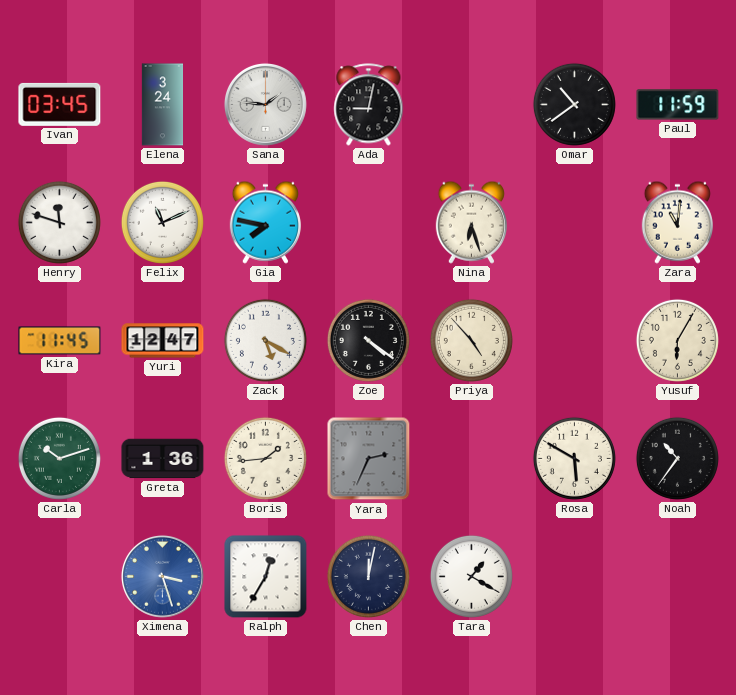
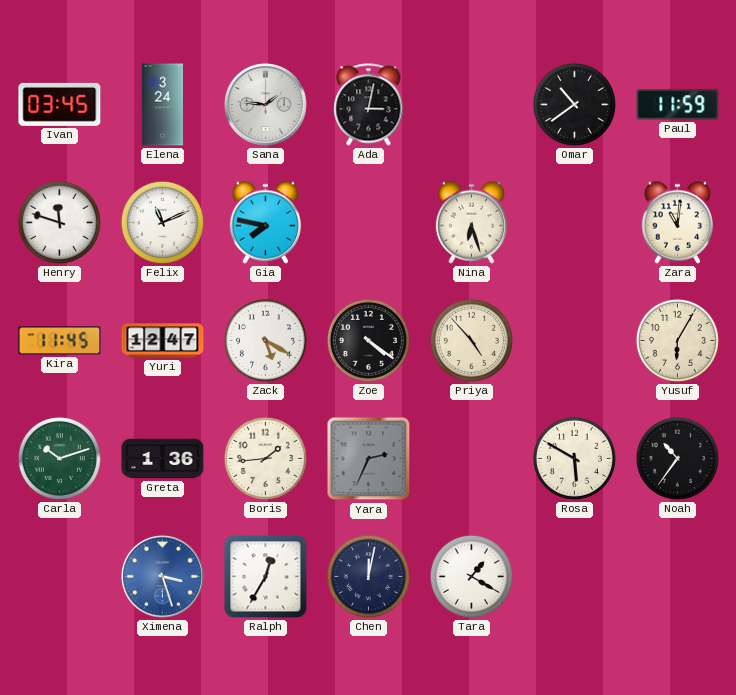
Ada: 9:02 -> 3:02 (369, 105)
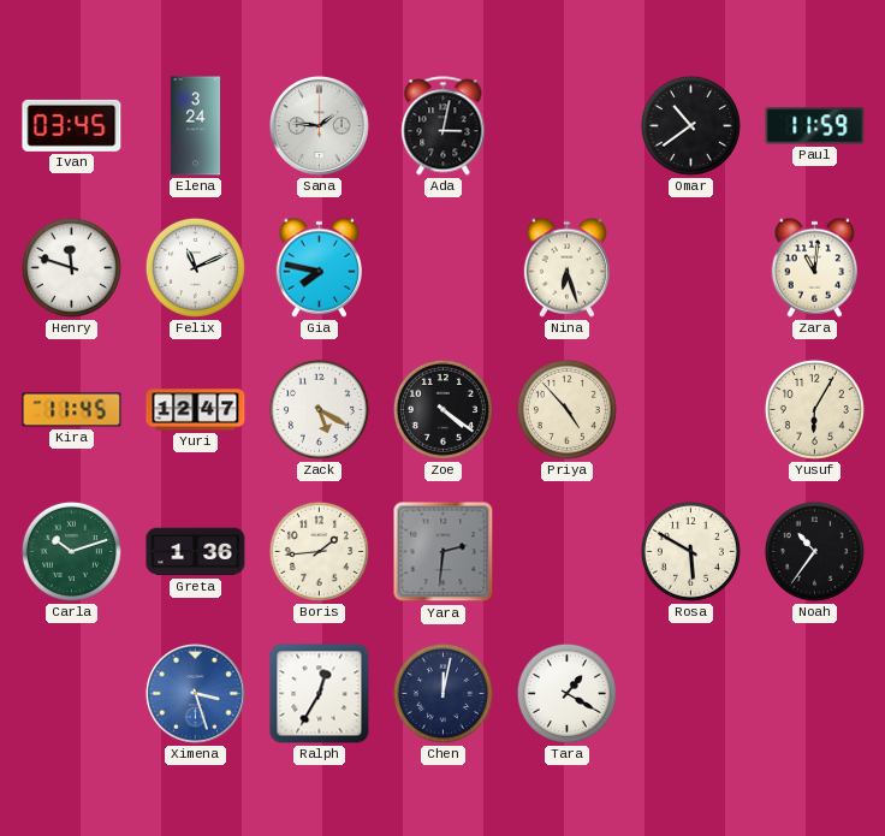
Yara: 2:34 -> 2:31 (444, 552)
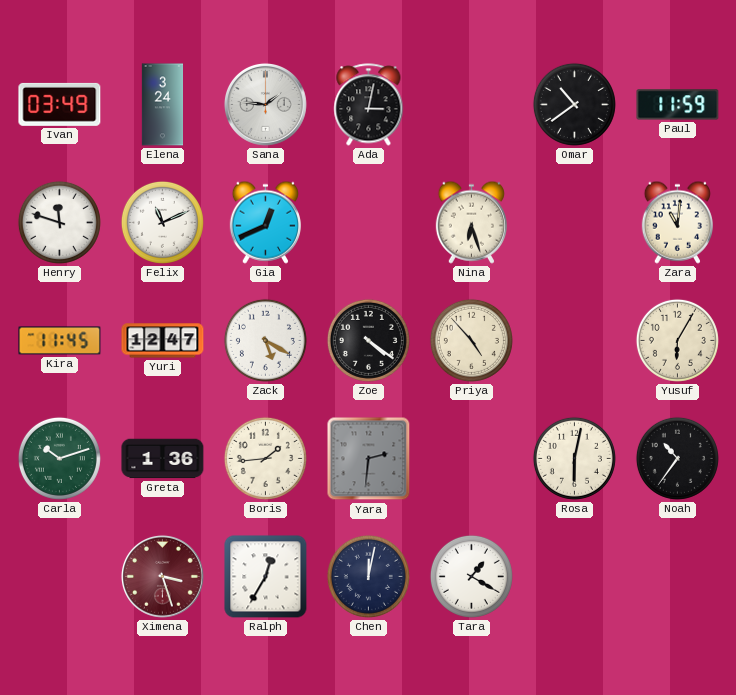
Ivan: 03:45 -> 03:49 (60, 104)
Gia: 7:47 -> 12:41 (265, 222)
Rosa: 5:50 -> 6:02 (574, 458)
Ximena dial: blue -> burgundy (162, 576)
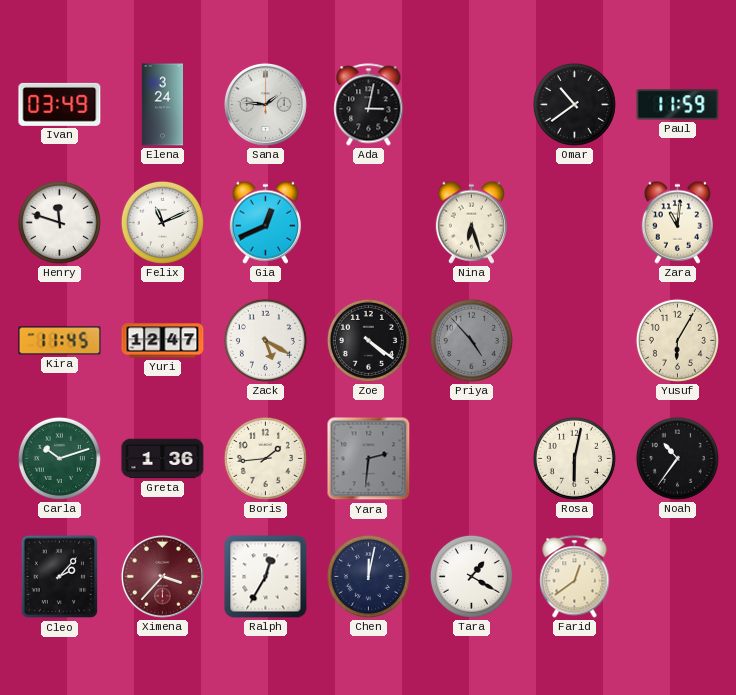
Priya dial: cream -> grey (471, 340)
Cleo: none -> 2:07 (60, 577)
Ximena: 3:27 -> 3:37 (162, 576)
Farid: none -> 12:39 (575, 577)
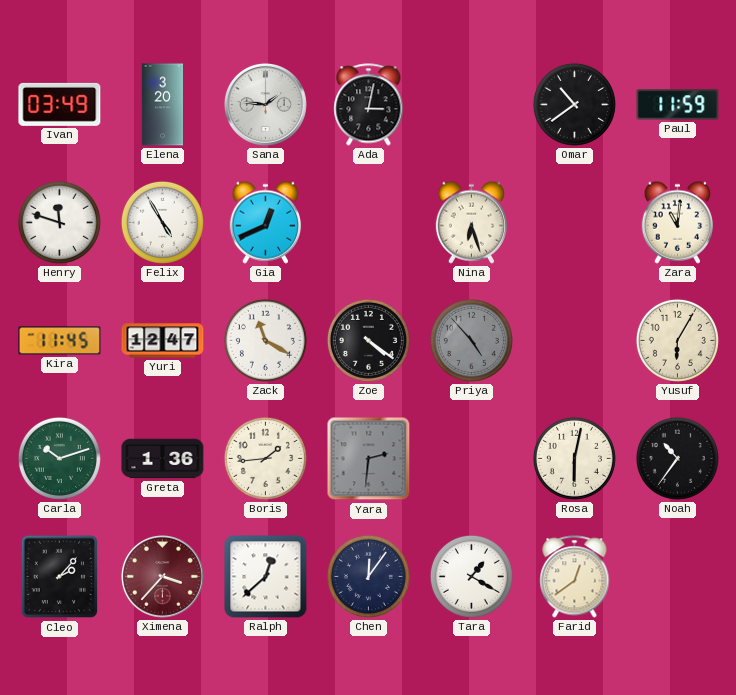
Elena: 3:24 -> 3:20 (163, 105)
Felix: 11:11 -> 4:55 (162, 222)
Zack: 5:20 -> 11:20 (265, 340)
Ralph: 12:35 -> 12:38 (266, 577)
Chen: 12:02 -> 12:06 (368, 576)
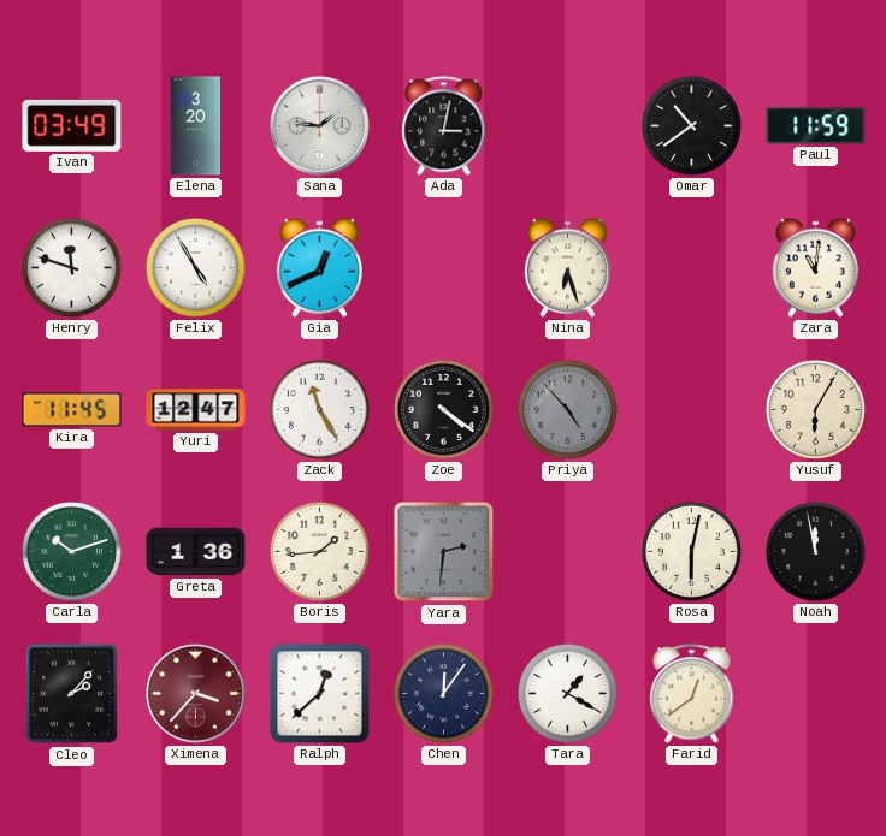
Zack: 11:20 -> 11:25 (319, 409)
Noah: 10:36 -> 11:58 (815, 551)
